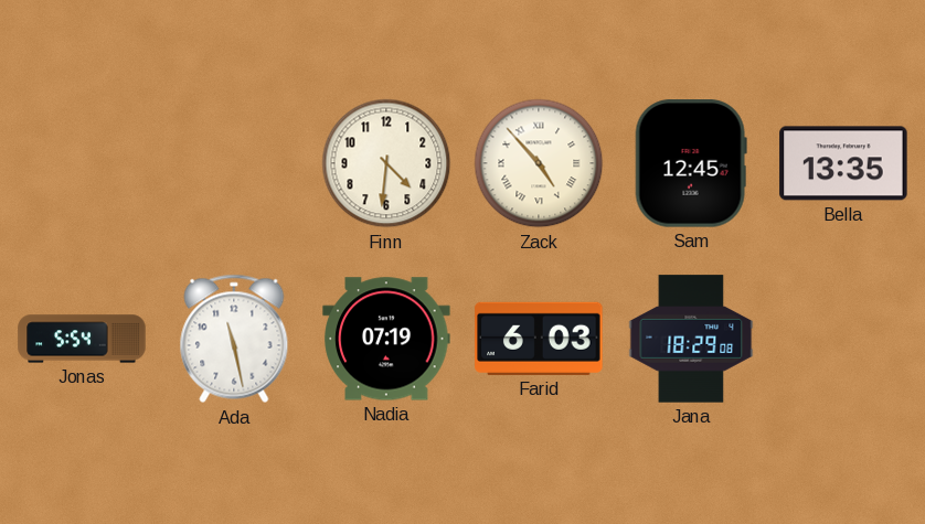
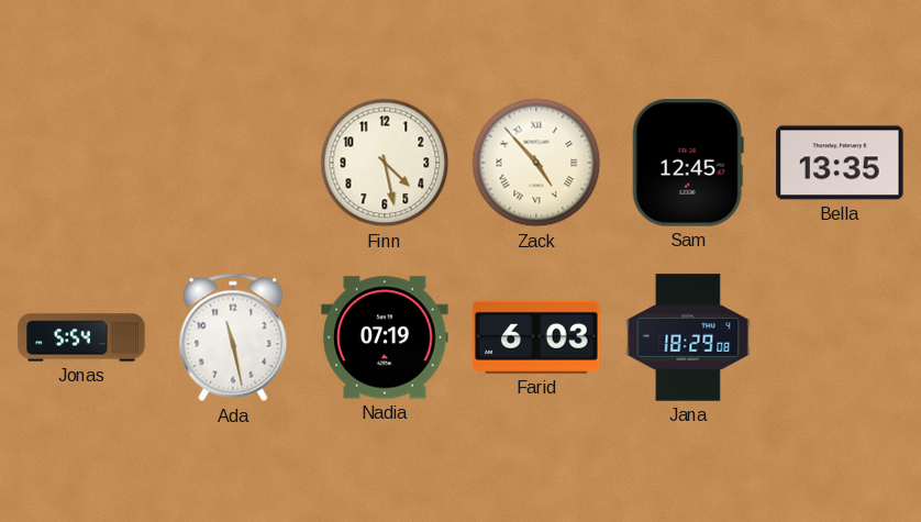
Finn: 4:31 -> 4:28 (385, 163)
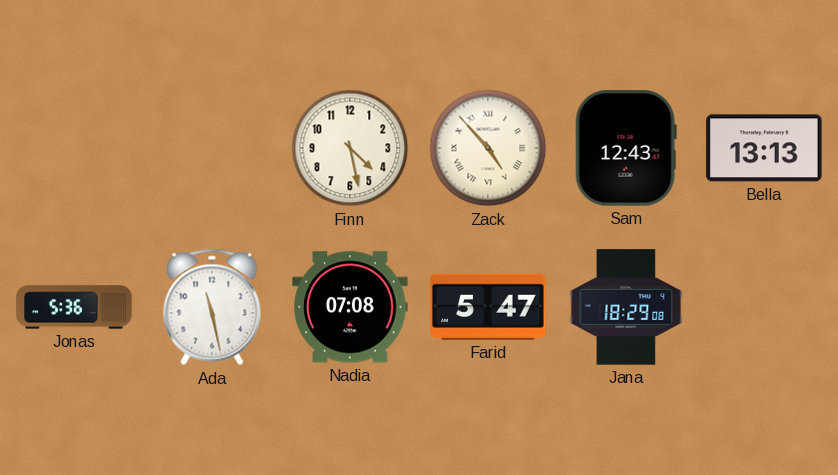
Sam: 12:45 -> 12:43 (626, 148)
Bella: 13:35 -> 13:13 (764, 148)
Jonas: 5:54 -> 5:36 (74, 307)
Nadia: 07:19 -> 07:08 (350, 307)
Farid: 6:03 -> 5:47 (488, 307)
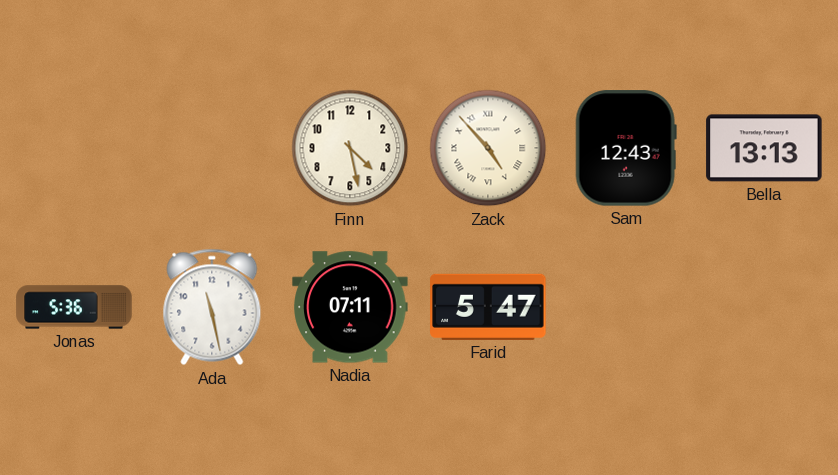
Nadia: 07:08 -> 07:11 (350, 307)
Jana: 18:29 -> none (626, 307)
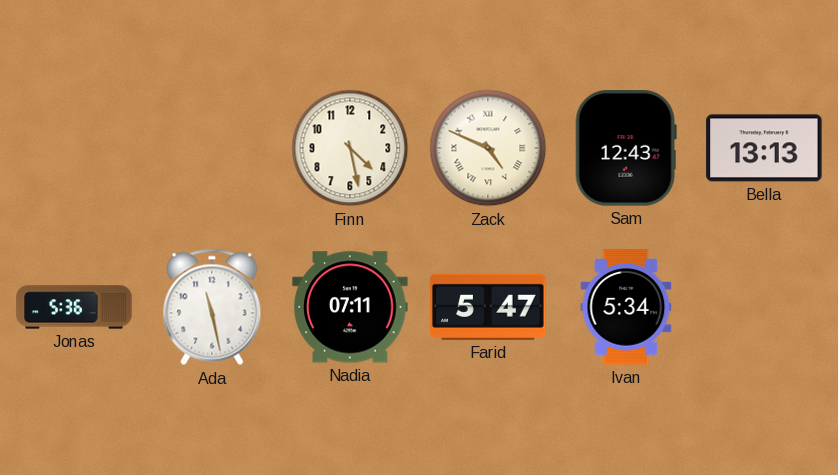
Zack: 4:53 -> 4:49 (488, 148)
Ivan: none -> 5:34 (626, 307)
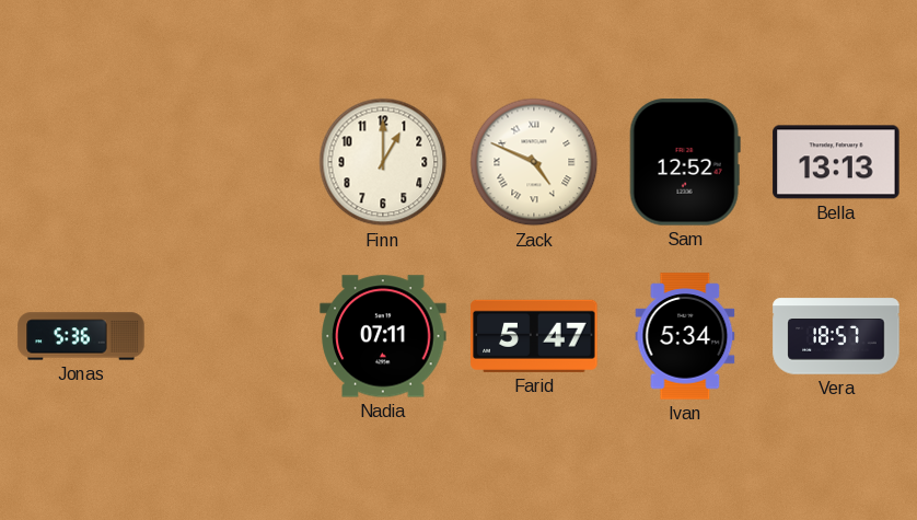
Finn: 4:28 -> 1:00 (383, 162)
Sam: 12:43 -> 12:52 (685, 162)
Ada: 11:28 -> none (212, 307)
Vera: none -> 18:57 (836, 336)
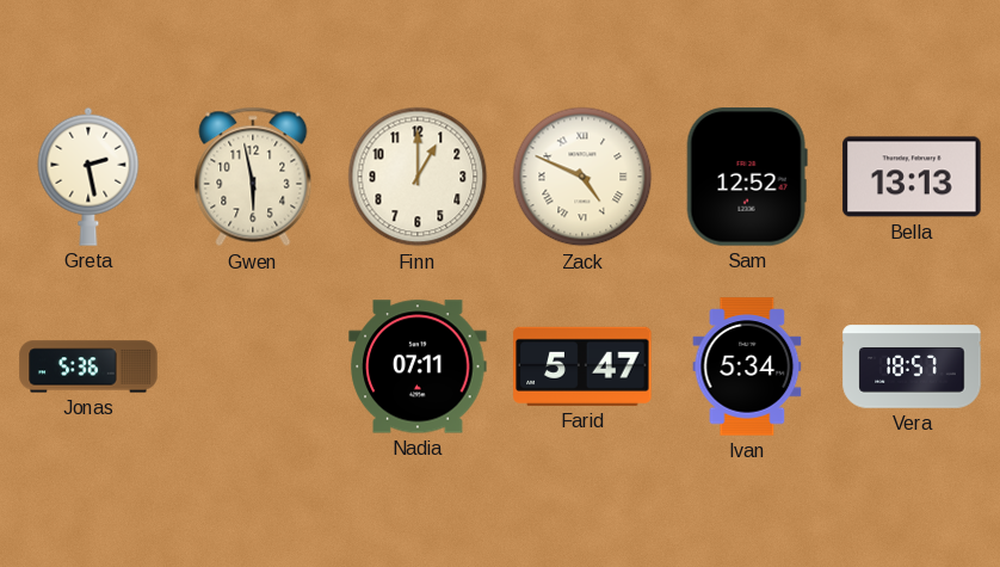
Greta: none -> 2:28 (88, 177)
Gwen: none -> 5:58 (253, 177)
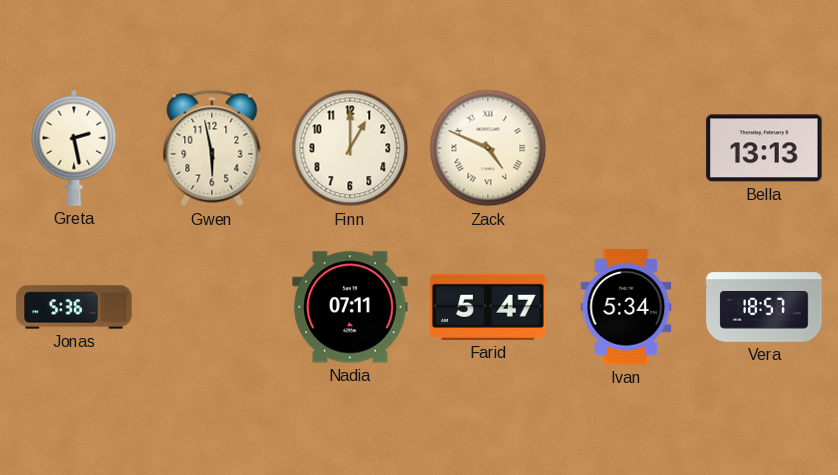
Sam: 12:52 -> none (747, 177)
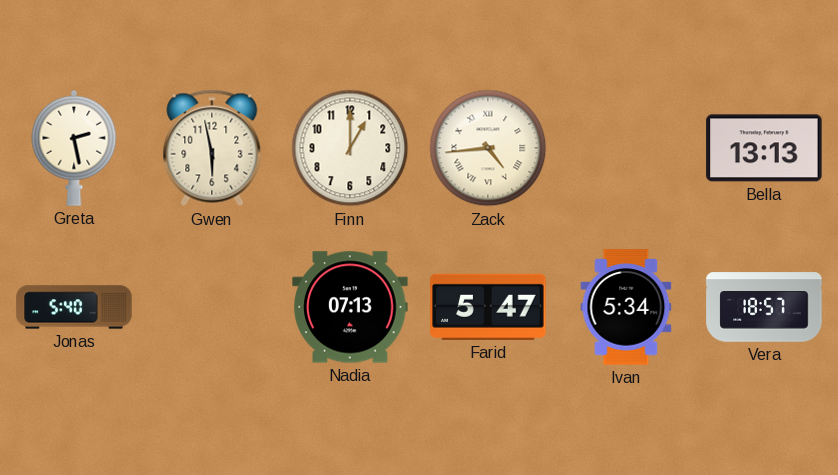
Zack: 4:49 -> 4:44 (488, 148)
Jonas: 5:36 -> 5:40 (74, 307)
Nadia: 07:11 -> 07:13 (350, 307)
